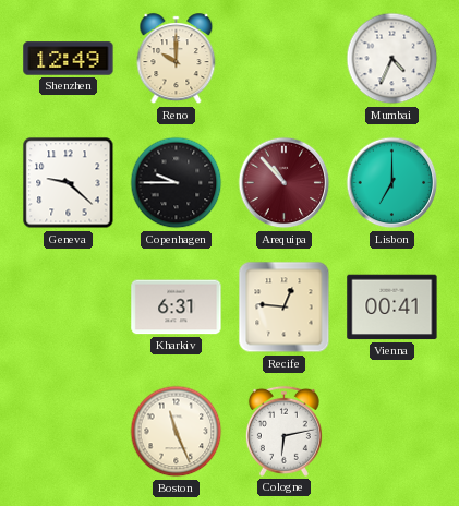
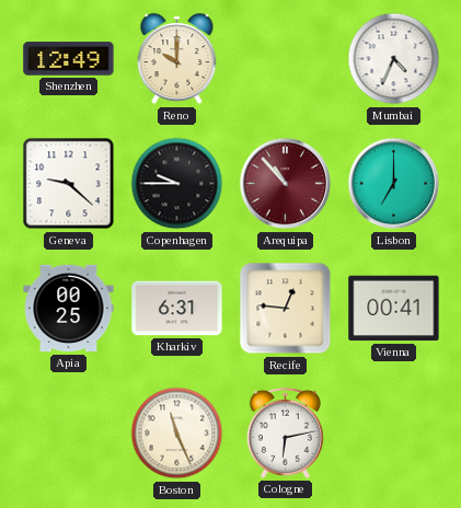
Apia: none -> 00:25 (69, 309)
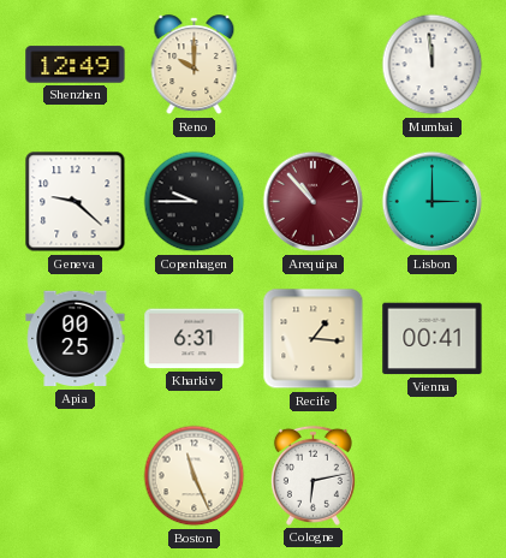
Mumbai: 4:34 -> 11:59 (433, 65)
Lisbon: 7:00 -> 3:00 (433, 202)
Recife: 12:46 -> 1:16 (314, 339)
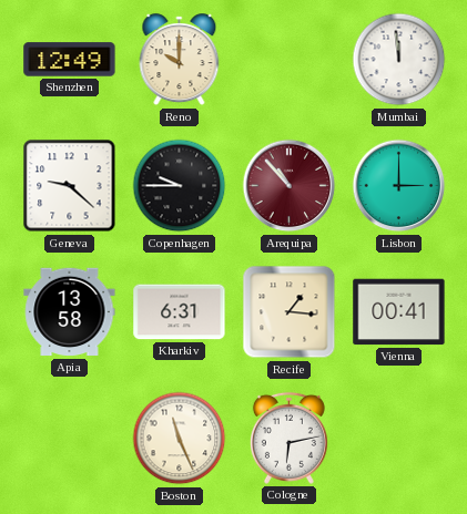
Apia: 00:25 -> 13:58 (70, 312)
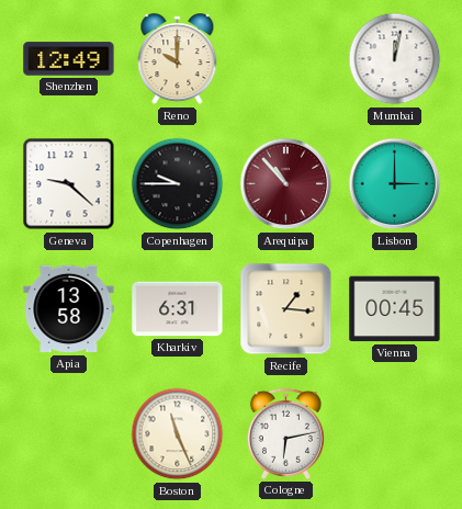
Mumbai: 11:59 -> 12:02 (395, 59)
Vienna: 00:41 -> 00:45 (395, 309)
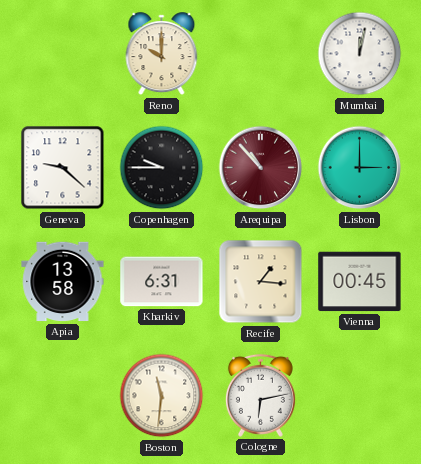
Shenzhen: 12:49 -> none (69, 59)
Boston: 11:26 -> 11:31 (162, 396)
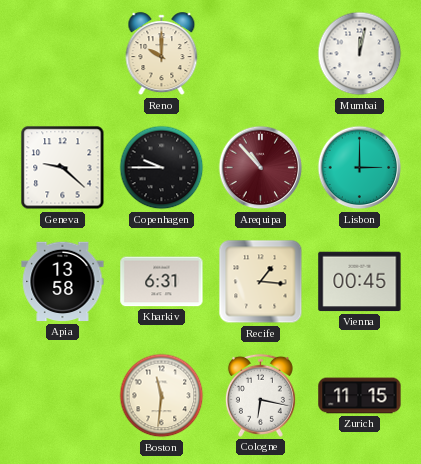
Cologne: 6:13 -> 6:17 (260, 395)
Zurich: none -> 11:15 (360, 396)
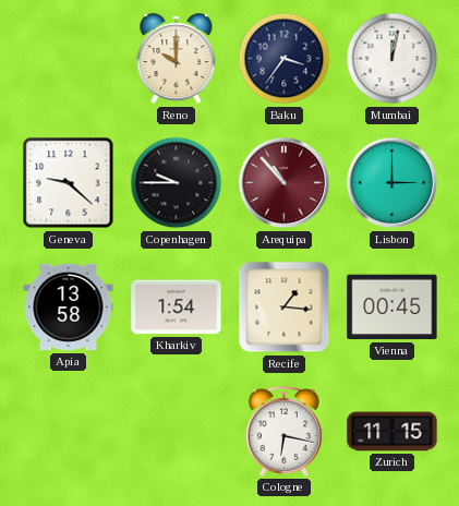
Baku: none -> 3:36 (285, 59)
Kharkiv: 6:31 -> 1:54 (177, 308)
Boston: 11:31 -> none (162, 396)
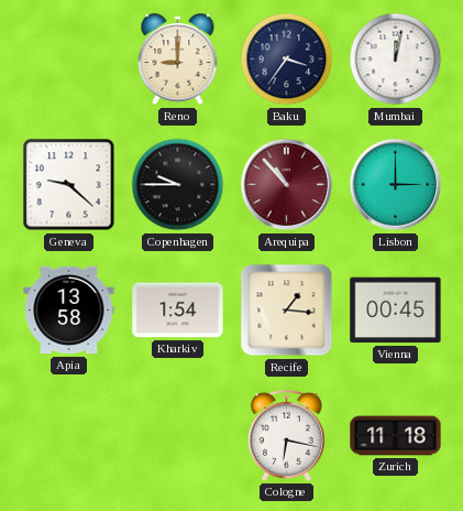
Reno: 10:00 -> 9:00 (178, 59)
Zurich: 11:15 -> 11:18 (396, 436)
